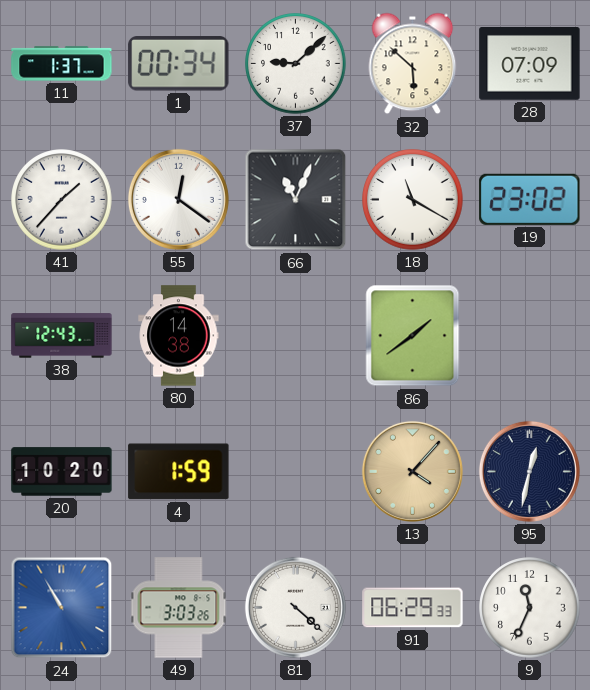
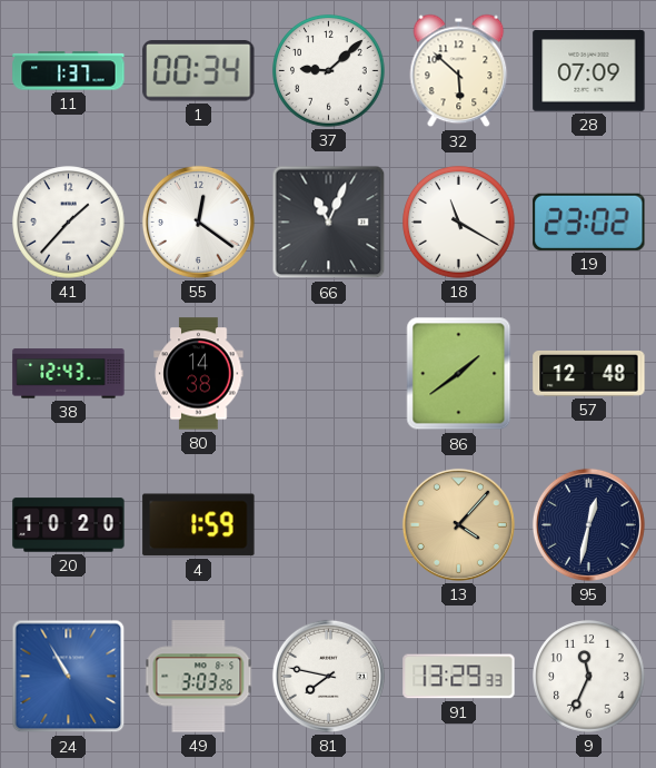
57: none -> 12:48 (589, 374)
81: 4:22 -> 7:47 (328, 676)
91: 06:29 -> 13:29 (459, 677)
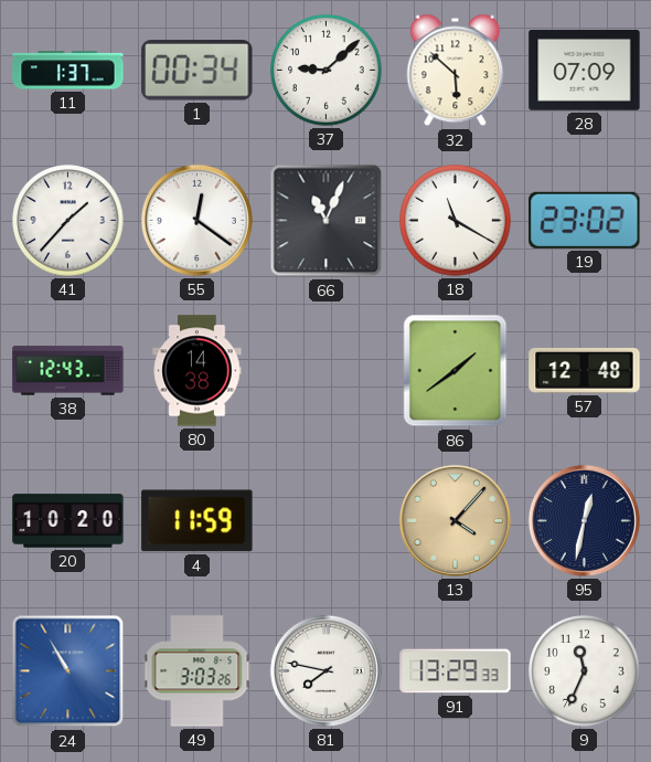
4: 1:59 -> 11:59 (198, 521)
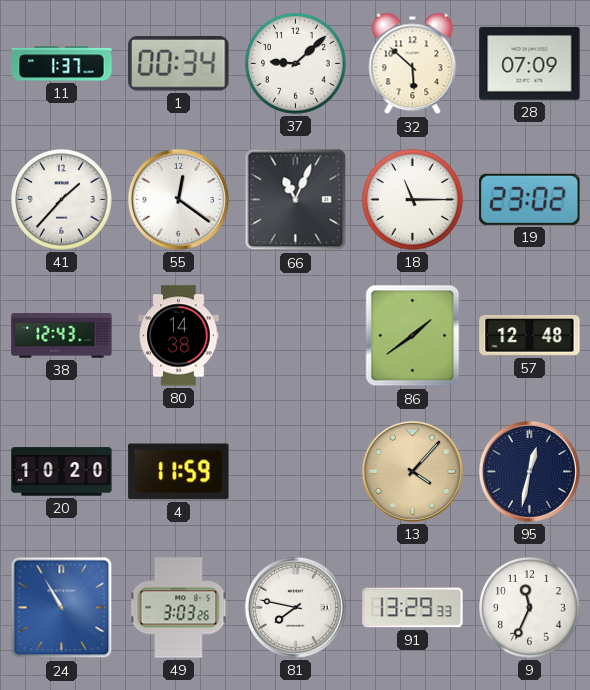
18: 11:20 -> 11:15 (413, 200)
